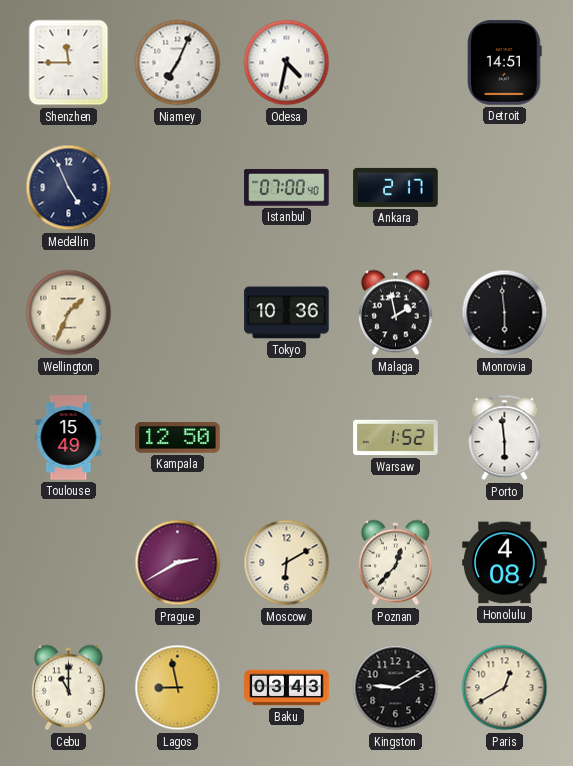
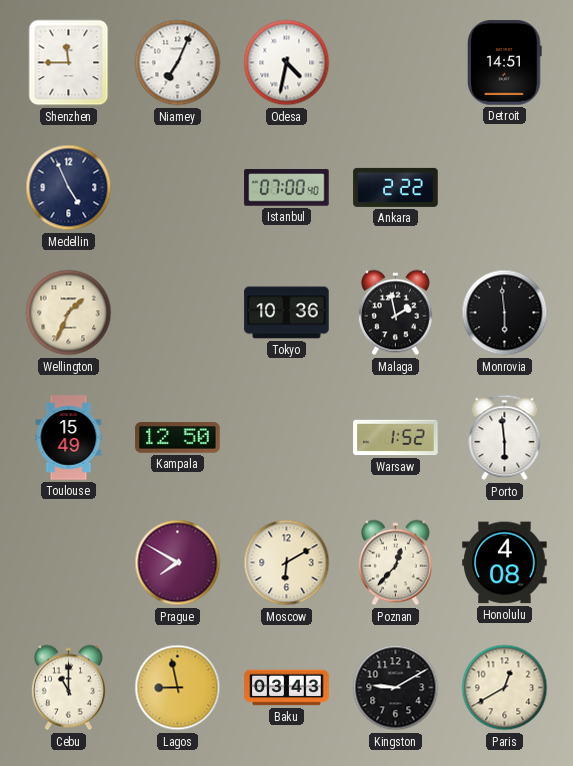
Ankara: 2:17 -> 2:22 (396, 187)
Prague: 2:40 -> 7:50 (178, 563)
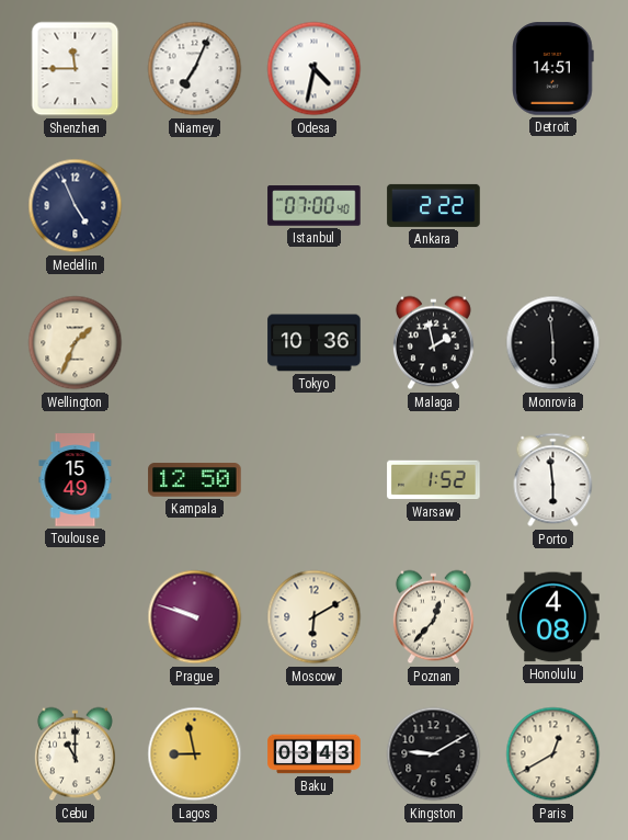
Prague: 7:50 -> 9:48 (195, 617)
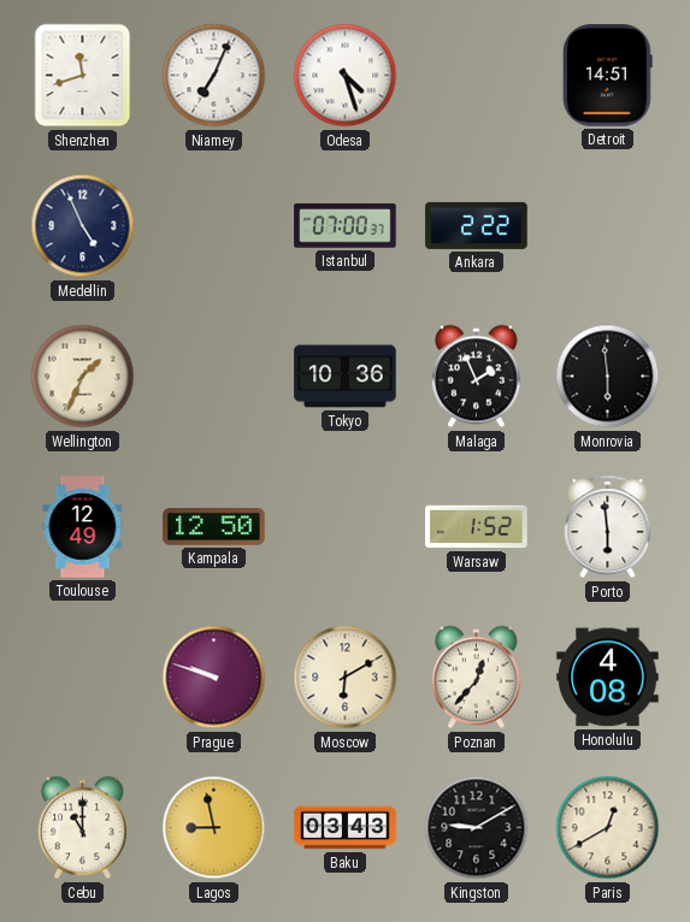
Shenzhen: 11:45 -> 11:42 (83, 76)
Odesa: 4:32 -> 4:27 (346, 76)
Istanbul: 07:00:40 -> 07:00:37 (346, 226)
Malaga: 1:58 -> 1:56 (476, 377)
Toulouse: 15:49 -> 12:49 (83, 527)
